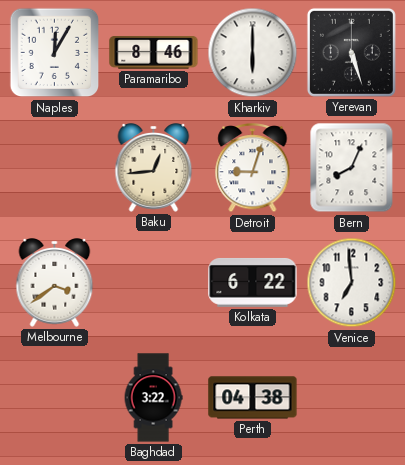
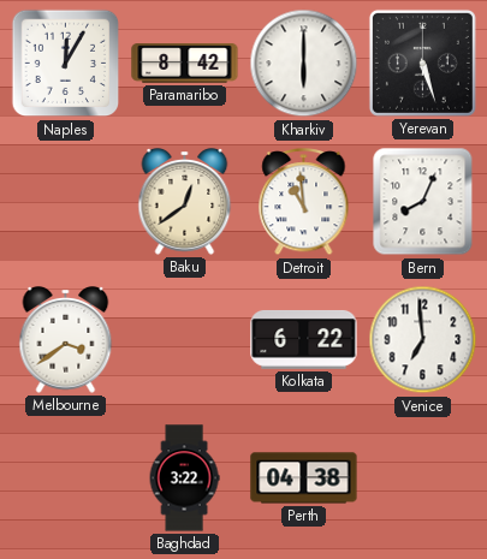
Paramaribo: 8:46 -> 8:42 (185, 64)
Baku: 12:44 -> 12:39 (185, 202)
Detroit: 9:03 -> 10:59 (304, 203)
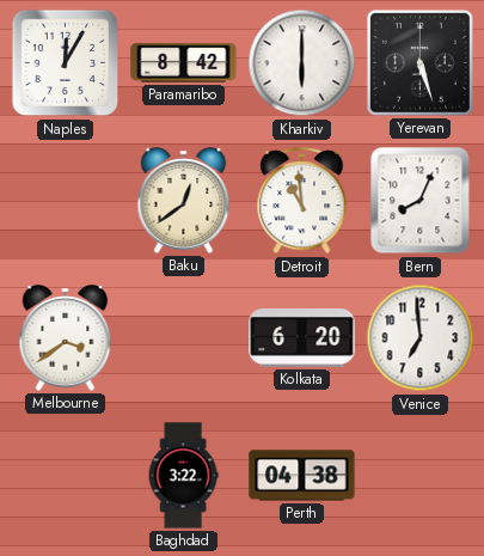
Kolkata: 6:22 -> 6:20 (302, 337)
